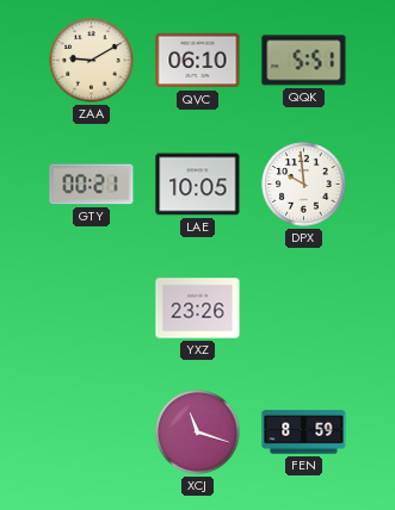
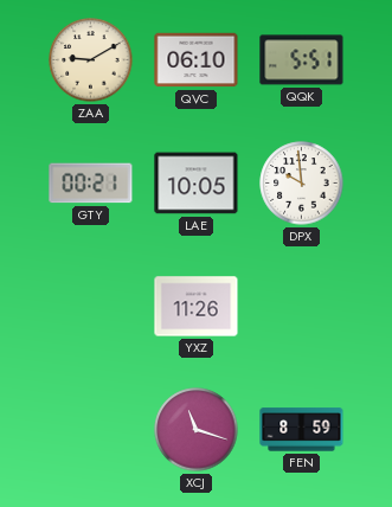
YXZ: 23:26 -> 11:26 (197, 307)
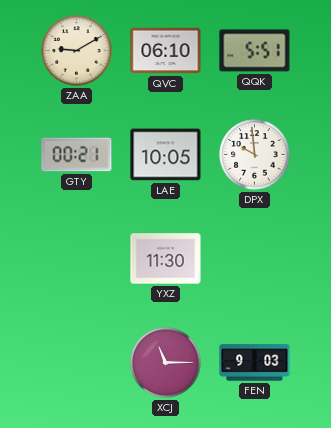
YXZ: 11:26 -> 11:30 (166, 259)
XCJ: 11:18 -> 11:15 (166, 363)
FEN: 8:59 -> 9:03 (255, 363)
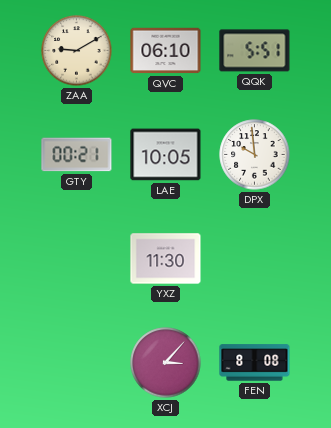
XCJ: 11:15 -> 3:07 (166, 363)
FEN: 9:03 -> 8:08 (255, 363)
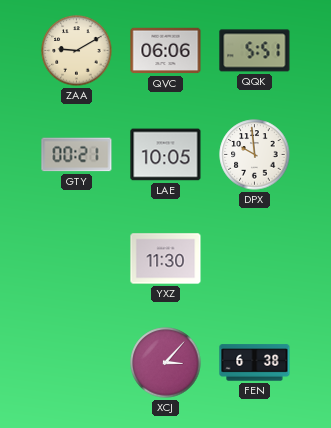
QVC: 06:10 -> 06:06 (166, 51)
FEN: 8:08 -> 6:38 (255, 363)
